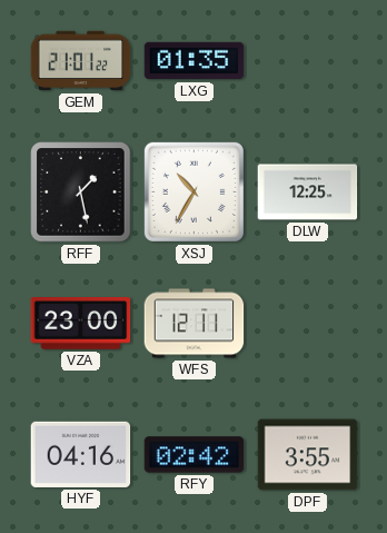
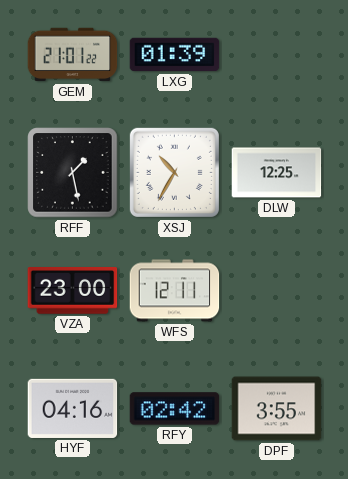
LXG: 01:35 -> 01:39 (175, 55)
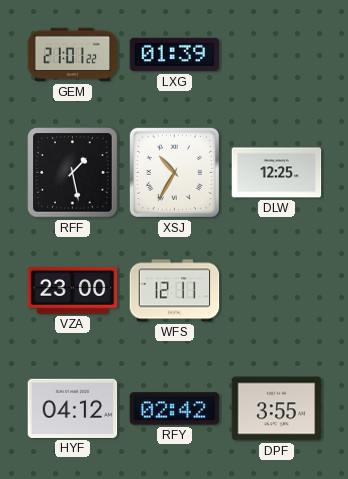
HYF: 04:16 -> 04:12 (73, 408)
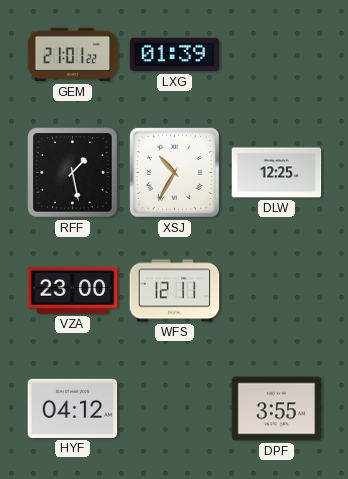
RFY: 02:42 -> none (175, 409)
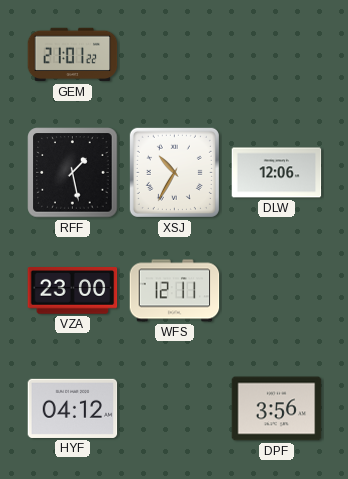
LXG: 01:39 -> none (175, 55)
DLW: 12:25 -> 12:06 (277, 173)
DPF: 3:55 -> 3:56 (277, 409)
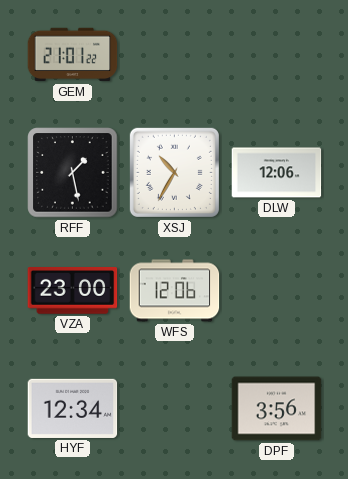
WFS: 12:11 -> 12:06 (175, 291)
HYF: 04:12 -> 12:34 (73, 408)
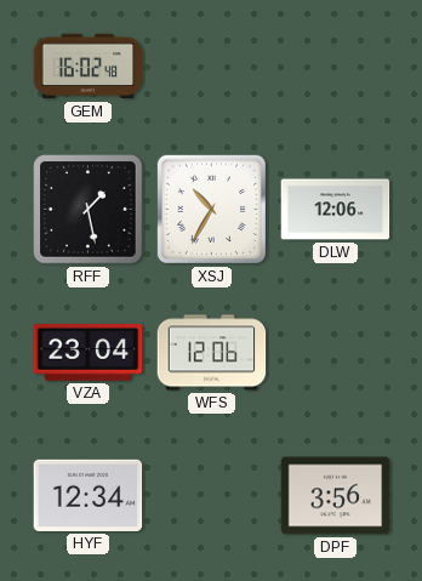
GEM: 21:01 -> 16:02 (89, 67)
VZA: 23:00 -> 23:04 (89, 353)
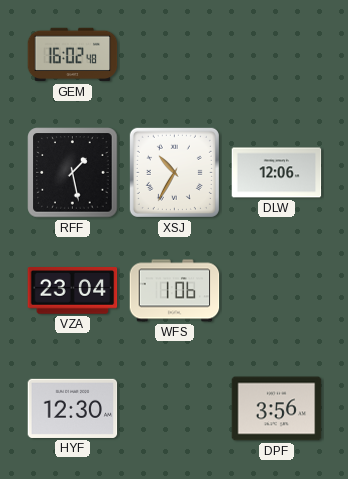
WFS: 12:06 -> 1:06 (175, 291)
HYF: 12:34 -> 12:30 (73, 408)
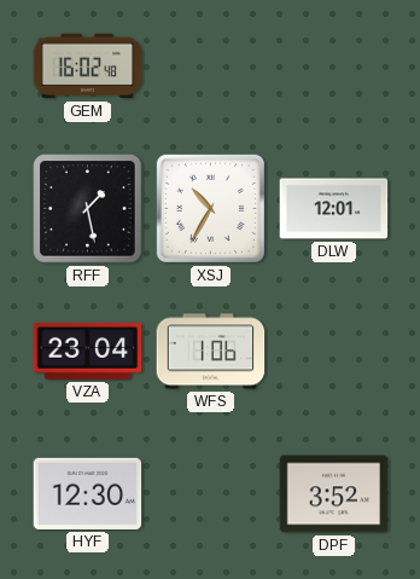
DLW: 12:06 -> 12:01 (334, 209)
DPF: 3:56 -> 3:52 (334, 494)
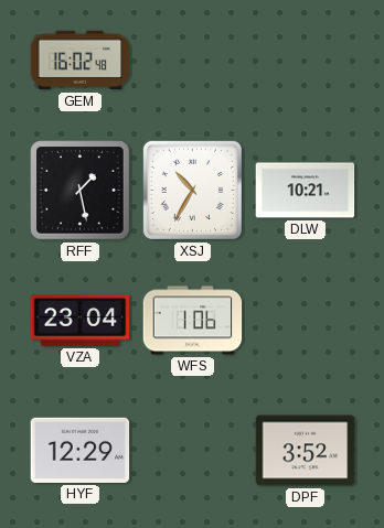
DLW: 12:01 -> 10:21 (306, 191)
HYF: 12:30 -> 12:29 (81, 450)
